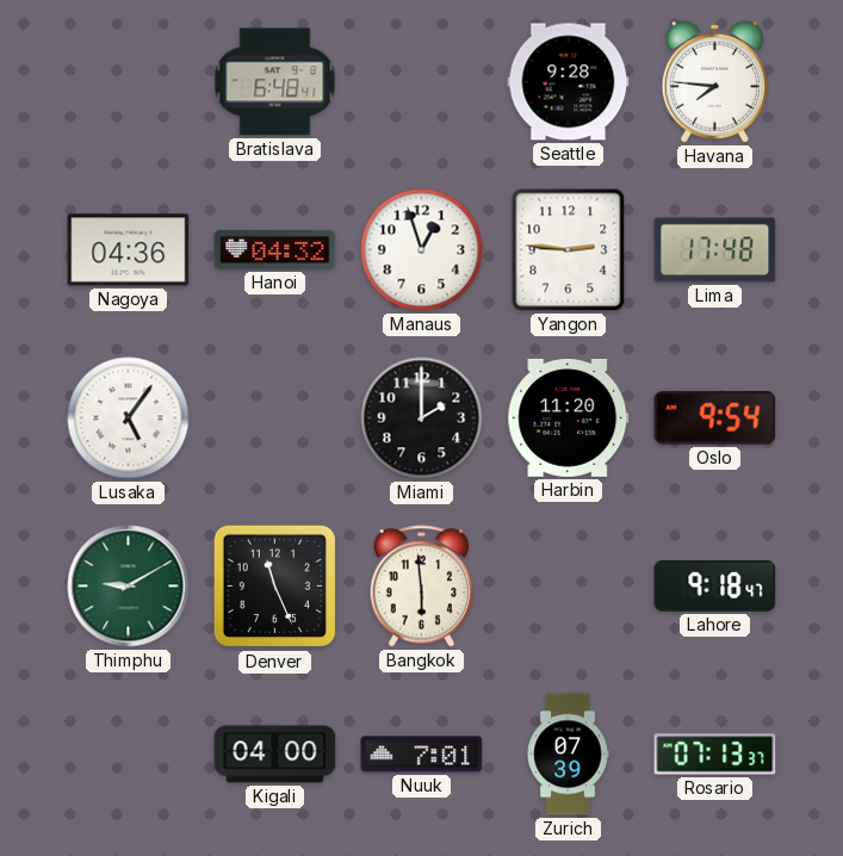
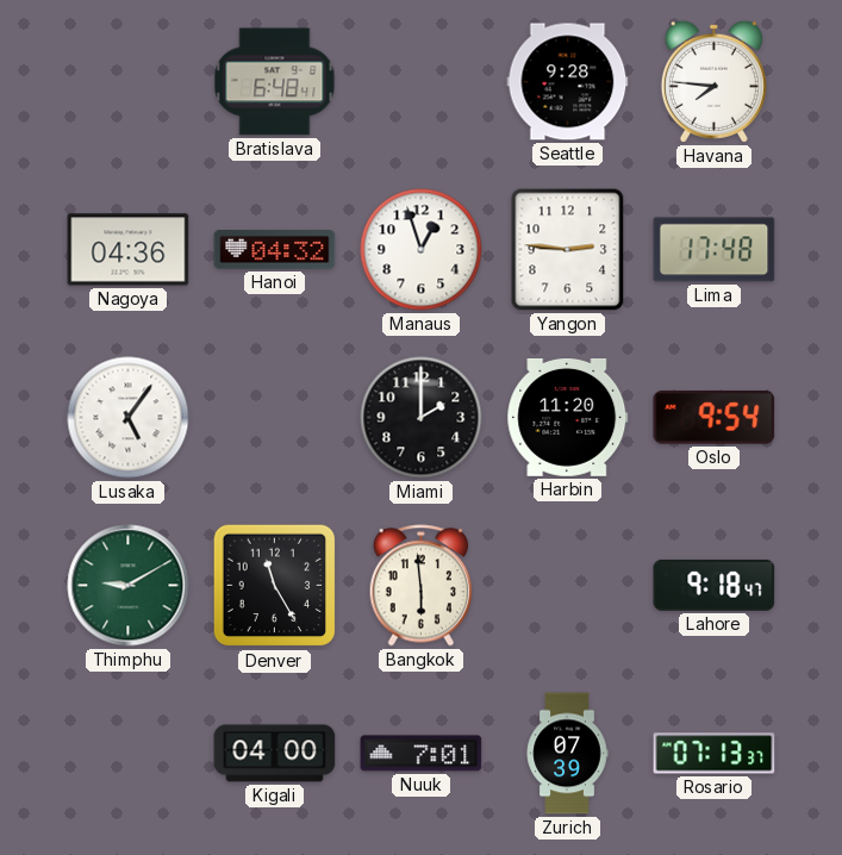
Denver: 11:26 -> 11:25 (275, 586)
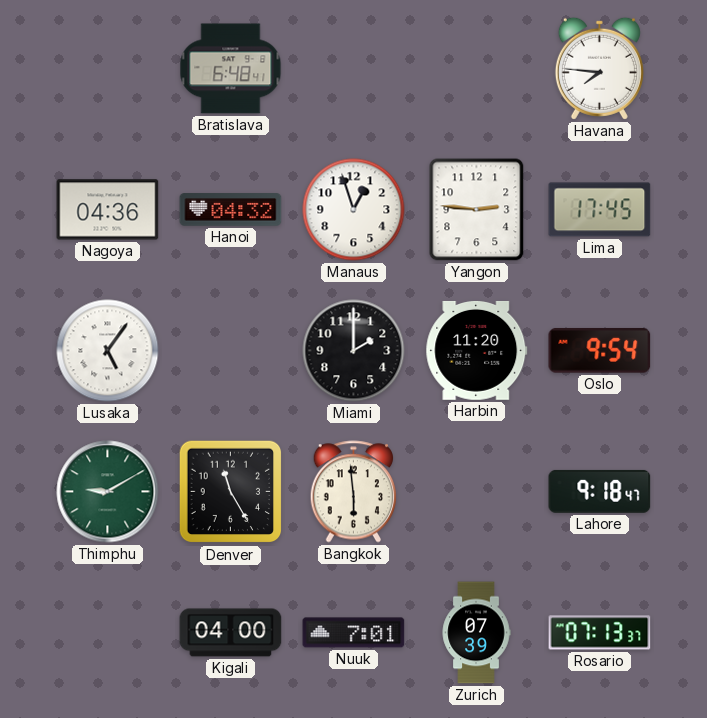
Seattle: 9:28 -> none (568, 82)
Lima: 17:48 -> 17:45 (600, 210)
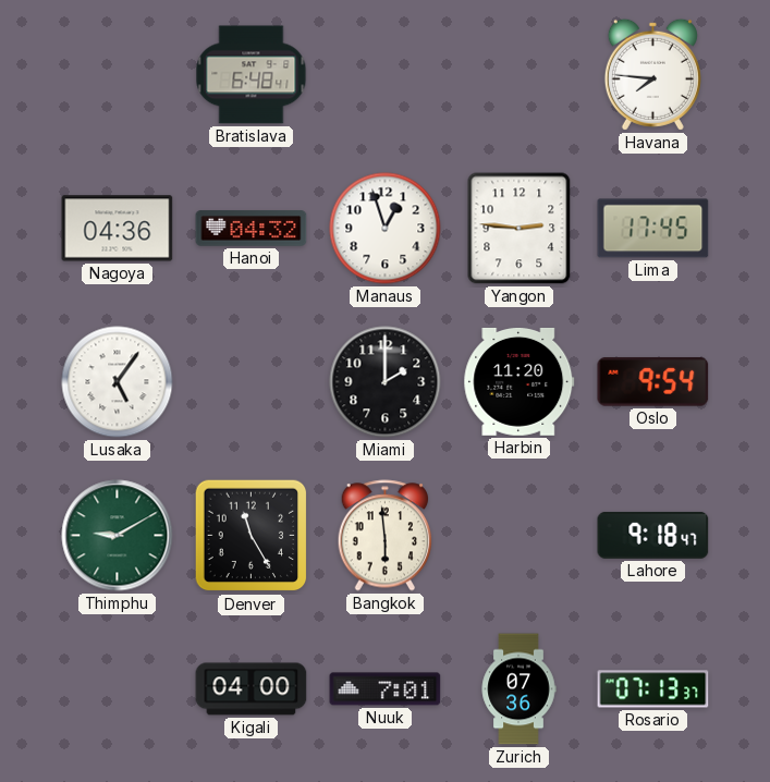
Zurich: 07:39 -> 07:36 (518, 689)
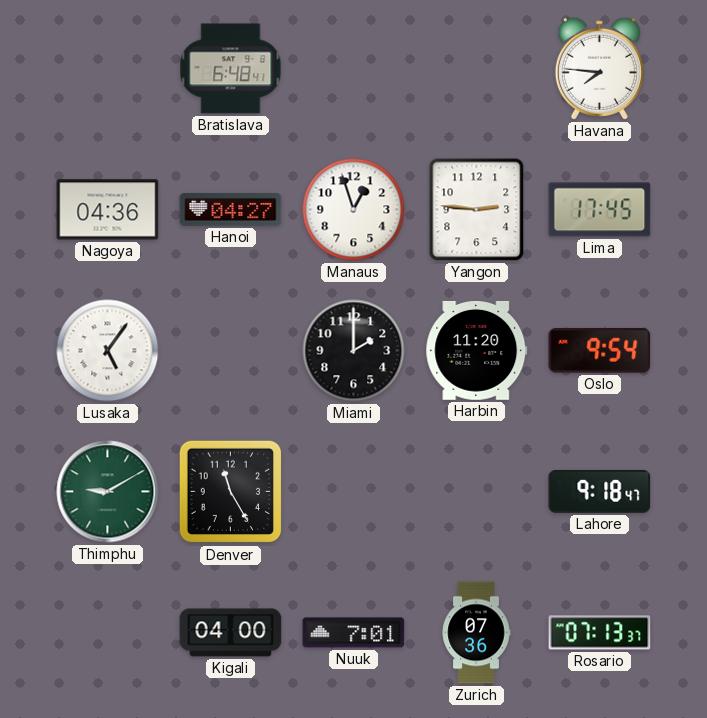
Hanoi: 04:32 -> 04:27 (231, 210)
Bangkok: 5:59 -> none (386, 536)
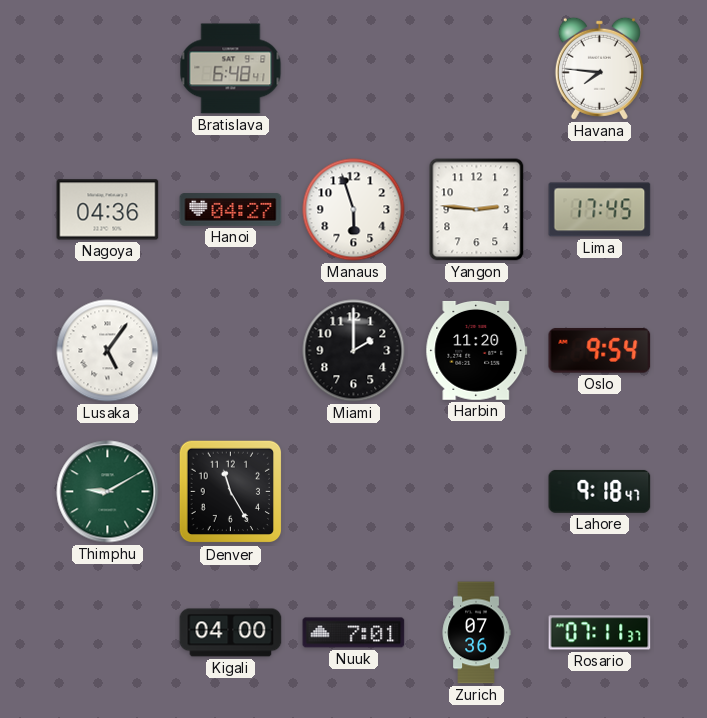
Manaus: 12:57 -> 5:57 (354, 210)
Rosario: 07:13 -> 07:11 (600, 633)
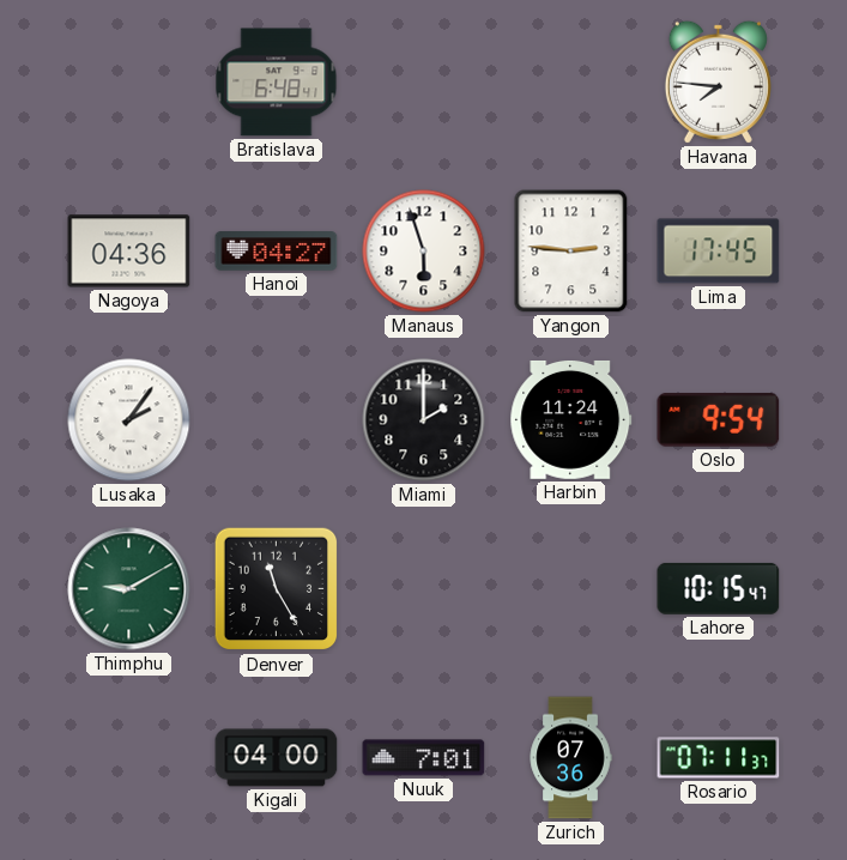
Lusaka: 5:06 -> 2:06 (129, 420)
Harbin: 11:20 -> 11:24 (571, 419)
Lahore: 9:18 -> 10:15 (719, 588)
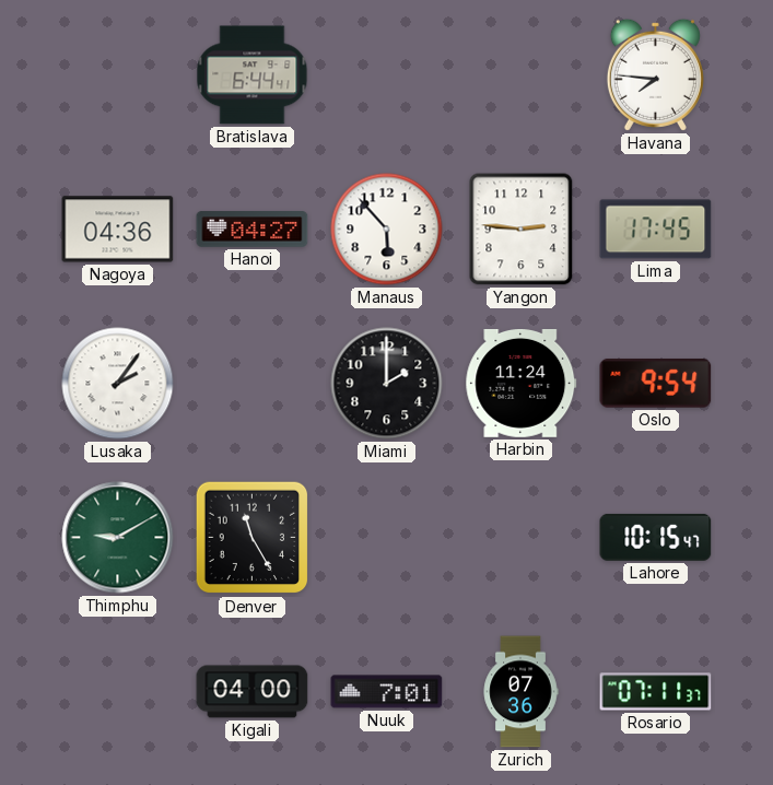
Bratislava: 6:48 -> 6:44 (253, 75)
Manaus: 5:57 -> 5:53 (387, 230)
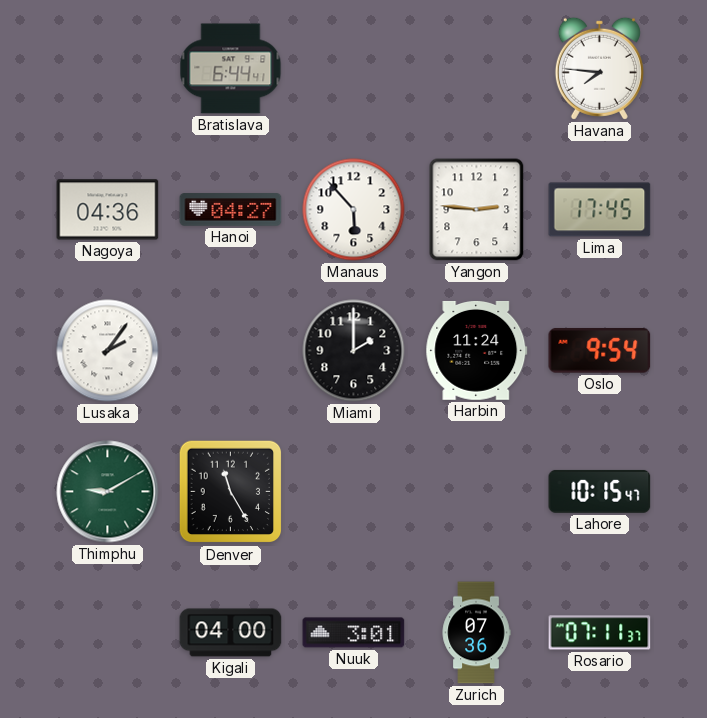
Nuuk: 7:01 -> 3:01 (354, 633)
